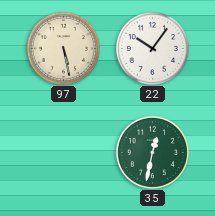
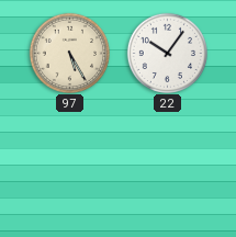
97: 5:28 -> 5:25 (69, 53)
35: 12:32 -> none (152, 152)
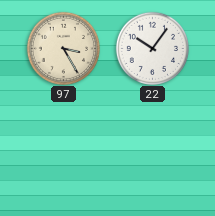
97: 5:25 -> 3:25 (63, 48)
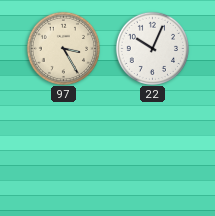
22: 10:06 -> 10:04 (152, 48)
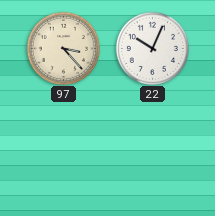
97: 3:25 -> 3:23 (63, 48)
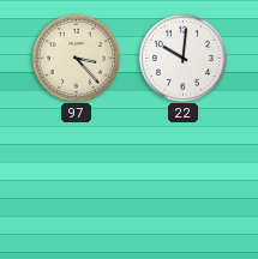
22: 10:04 -> 10:01 (182, 58)
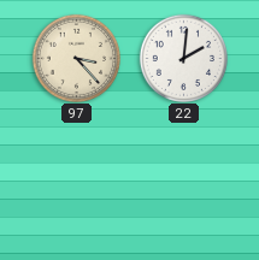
22: 10:01 -> 2:01 (183, 58)
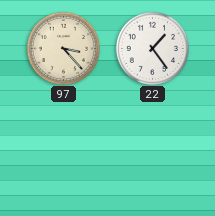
22: 2:01 -> 1:24 (152, 48)
